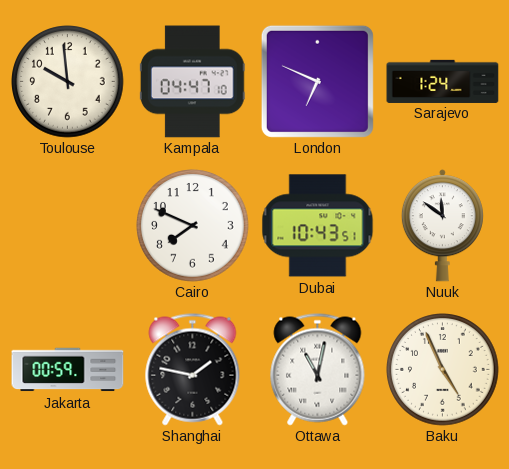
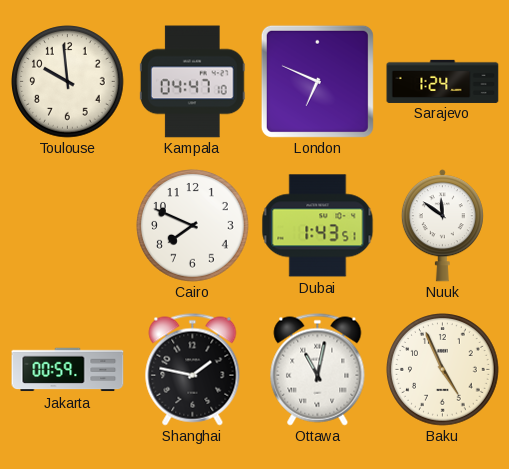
Dubai: 10:43 -> 1:43 (318, 226)
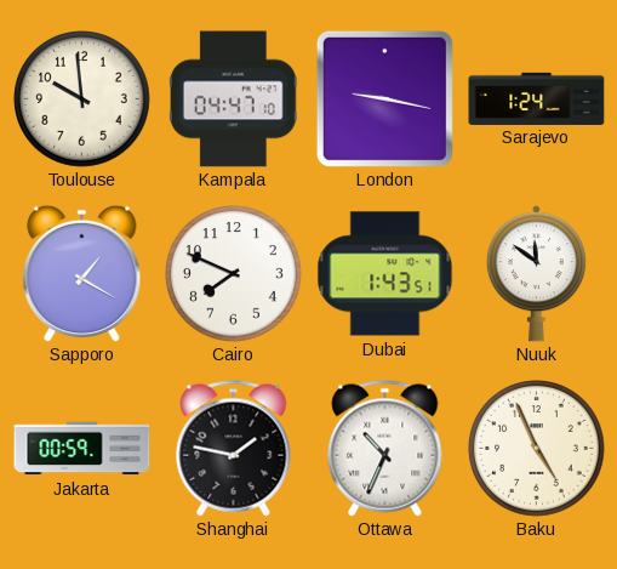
London: 6:49 -> 9:17 (384, 98)
Sapporo: none -> 1:20 (82, 273)
Ottawa: 11:02 -> 10:34 (385, 449)
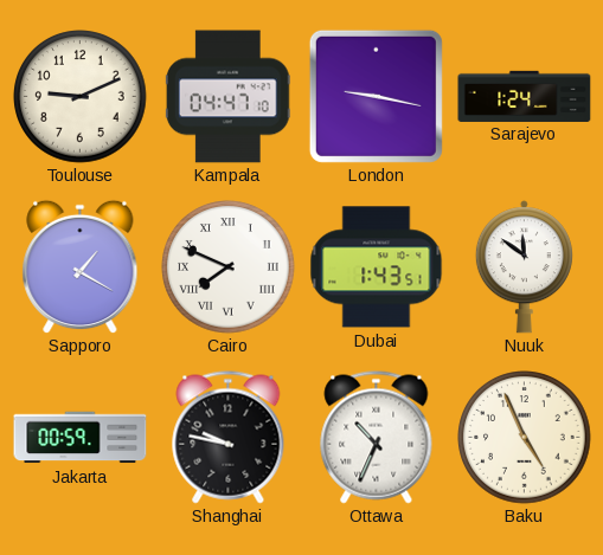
Toulouse: 9:59 -> 9:11 (81, 97)
Cairo numerals: Arabic -> Roman (229, 267)
Shanghai: 1:47 -> 9:47 (229, 438)
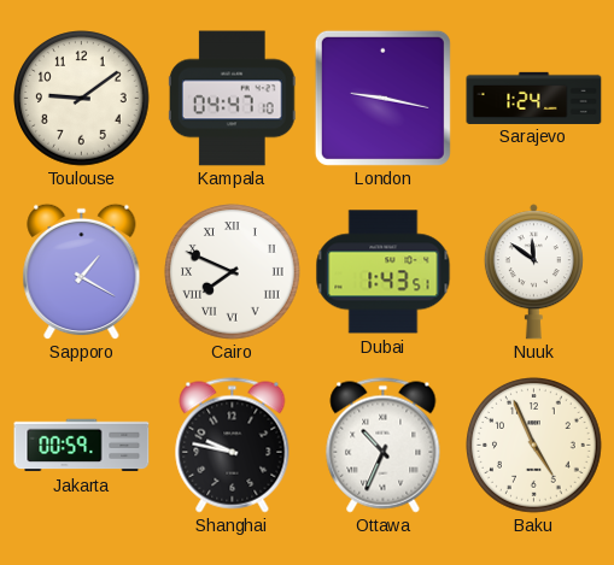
Toulouse: 9:11 -> 9:09 (82, 99)
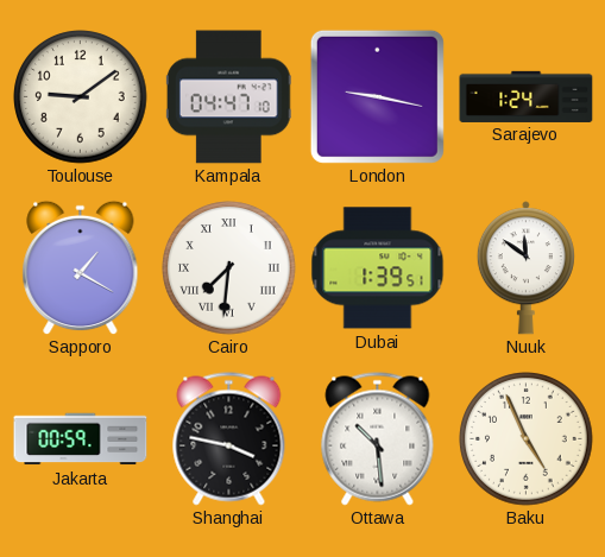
Cairo: 7:49 -> 7:31 (229, 268)
Dubai: 1:43 -> 1:39 (378, 268)
Shanghai: 9:47 -> 3:47 (229, 439)
Ottawa: 10:34 -> 10:29 (378, 439)
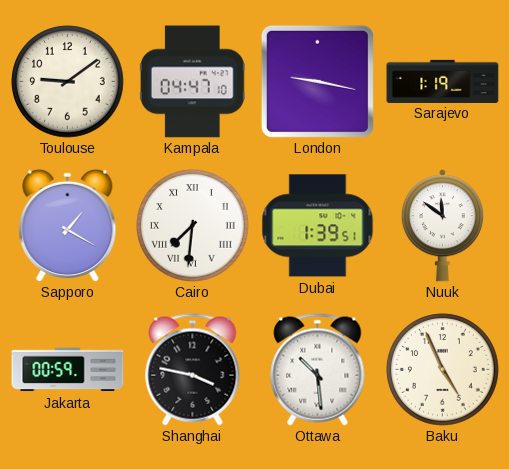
Sarajevo: 1:24 -> 1:19 (443, 81)
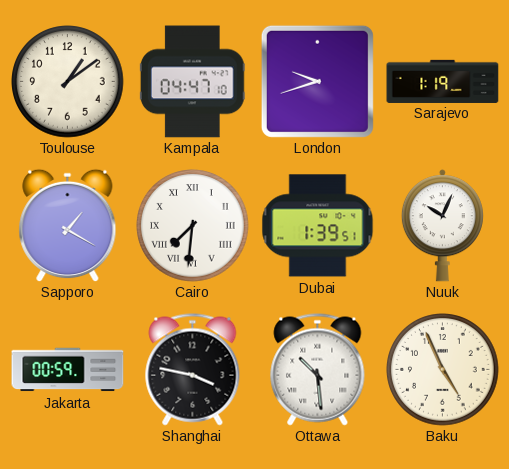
Toulouse: 9:09 -> 1:09 (68, 82)
London: 9:17 -> 9:42 (317, 81)
Nuuk: 11:51 -> 10:04 (442, 226)
